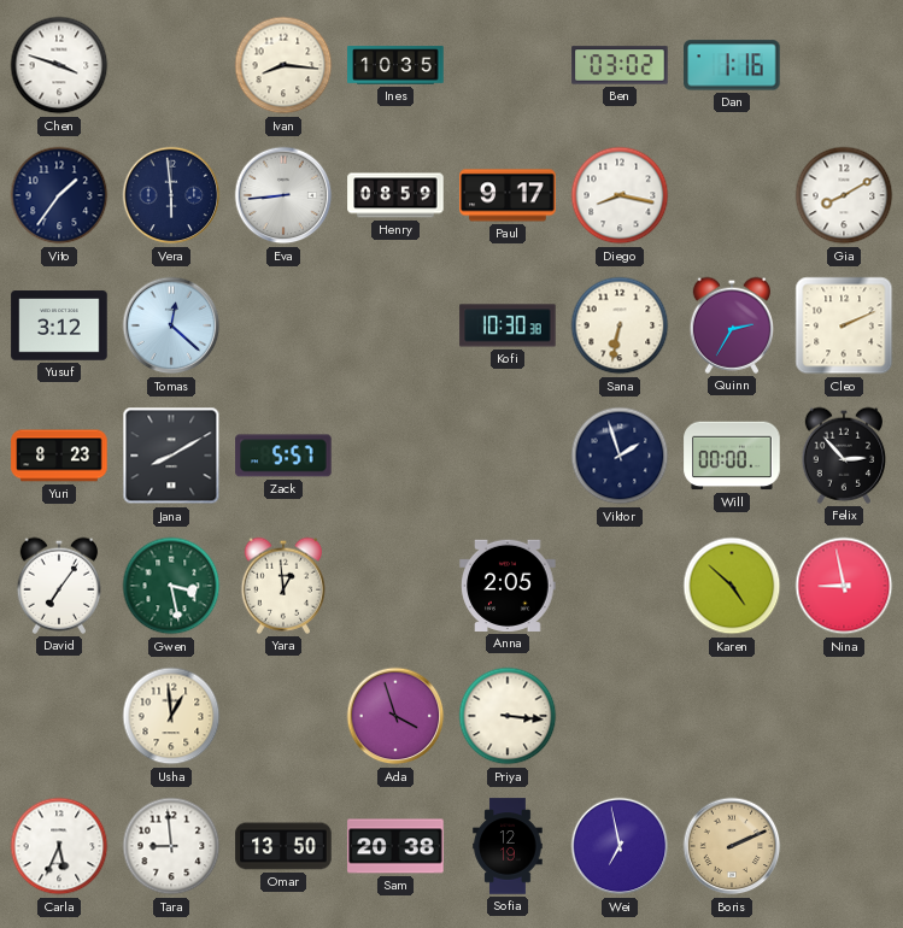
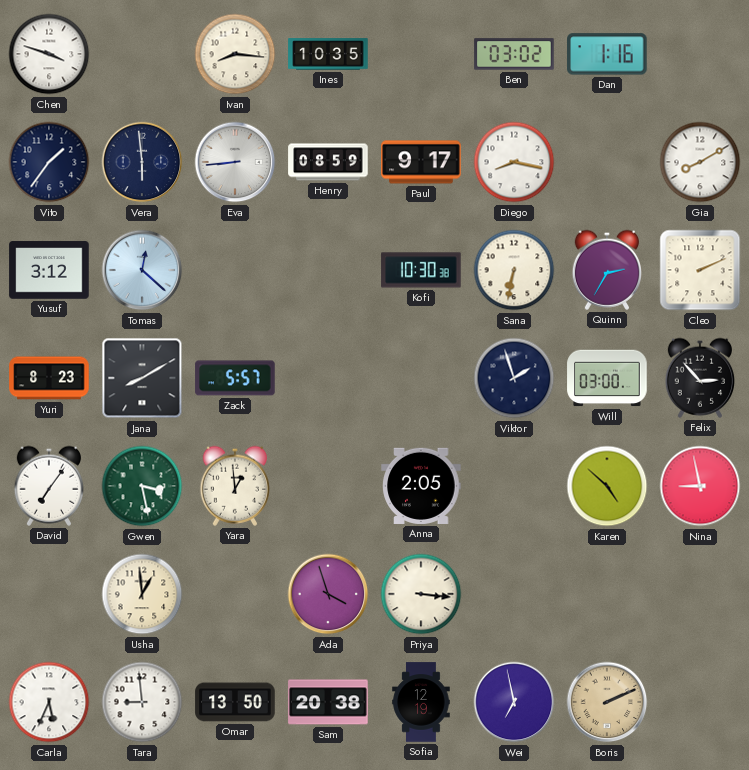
Will: 00:00 -> 03:00 (607, 378)
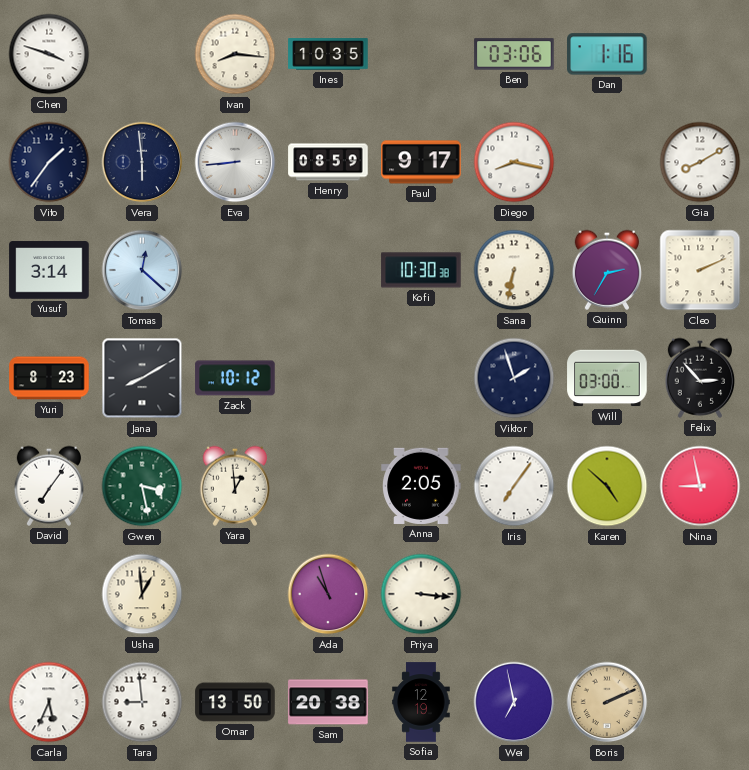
Ben: 03:02 -> 03:06 (514, 54)
Yusuf: 3:12 -> 3:14 (49, 270)
Zack: 5:57 -> 10:12 (235, 378)
Iris: none -> 7:06 (514, 486)
Ada: 3:57 -> 10:57 (328, 594)
